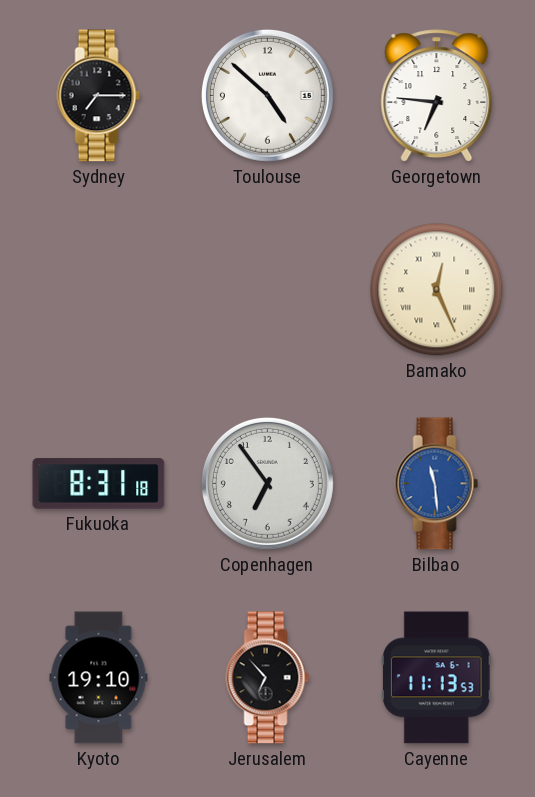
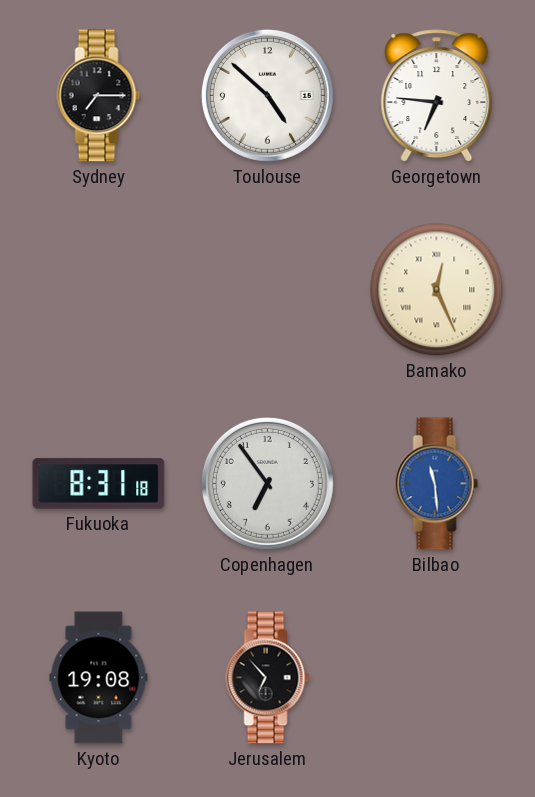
Kyoto: 19:10 -> 19:08 (99, 678)
Cayenne: 11:13 -> none (436, 678)
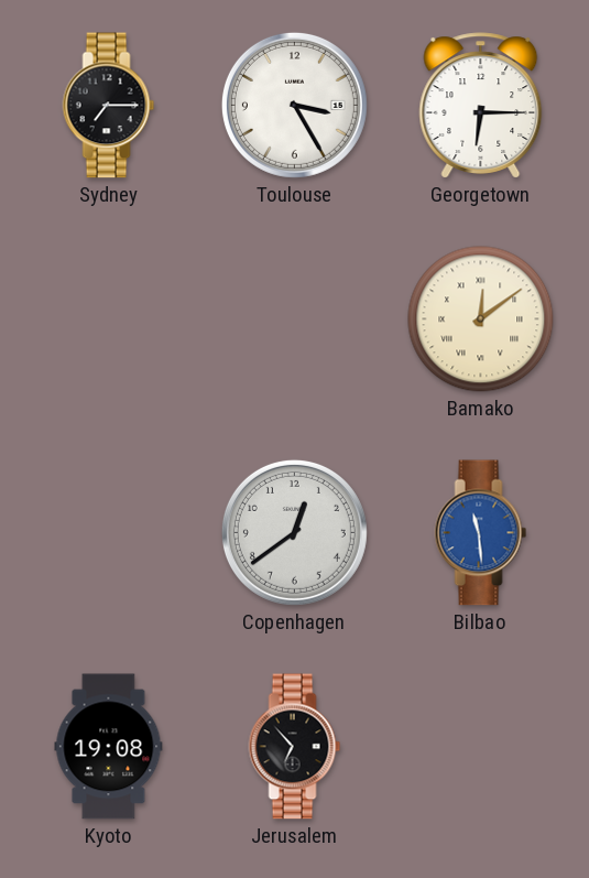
Toulouse: 4:52 -> 3:25 (294, 105)
Georgetown: 6:46 -> 6:15 (481, 106)
Bamako: 12:26 -> 12:09 (481, 319)
Fukuoka: 8:31 -> none (99, 484)
Copenhagen: 6:54 -> 12:39 (294, 532)
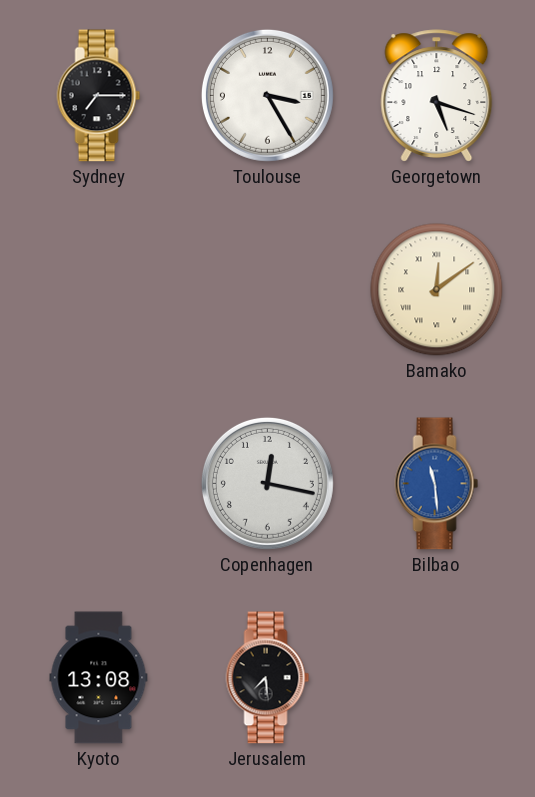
Georgetown: 6:15 -> 5:18 (437, 96)
Copenhagen: 12:39 -> 12:17 (267, 483)
Kyoto: 19:08 -> 13:08 (99, 678)
Jerusalem: 6:53 -> 7:29 (268, 678)
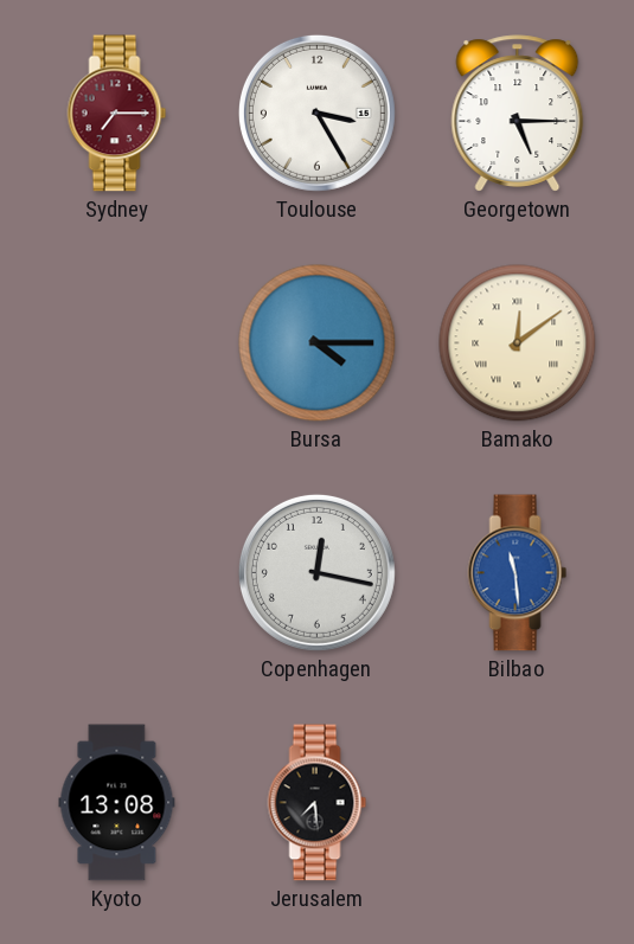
Sydney dial: black -> burgundy (117, 114)
Georgetown: 5:18 -> 5:15 (518, 114)
Bursa: none -> 4:15 (318, 343)
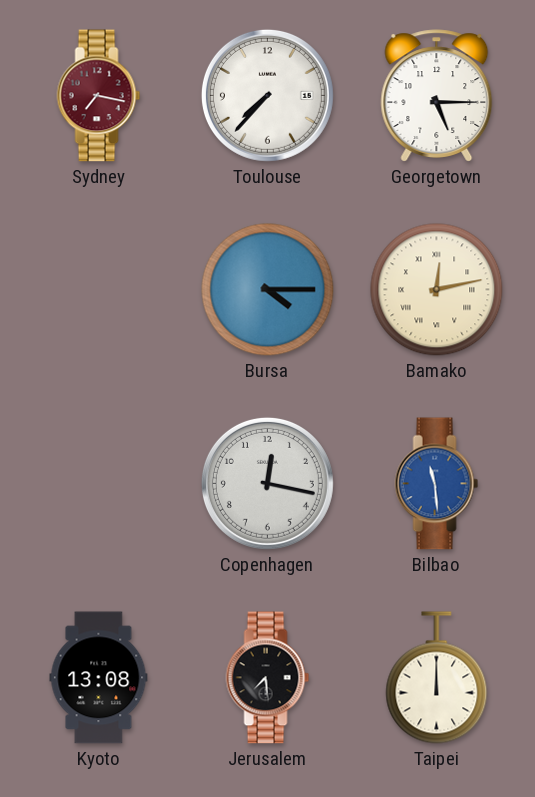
Sydney: 7:15 -> 7:17 (99, 96)
Toulouse: 3:25 -> 7:37 (267, 95)
Bamako: 12:09 -> 12:13 (437, 290)
Taipei: none -> 12:00 (437, 678)
